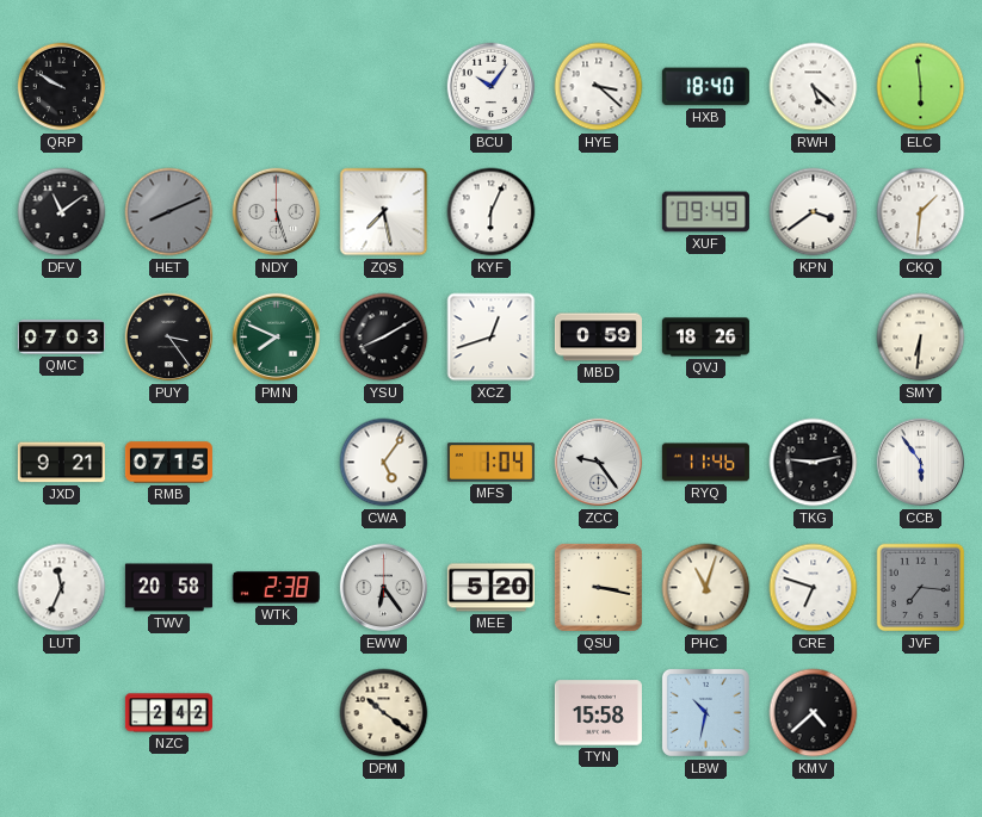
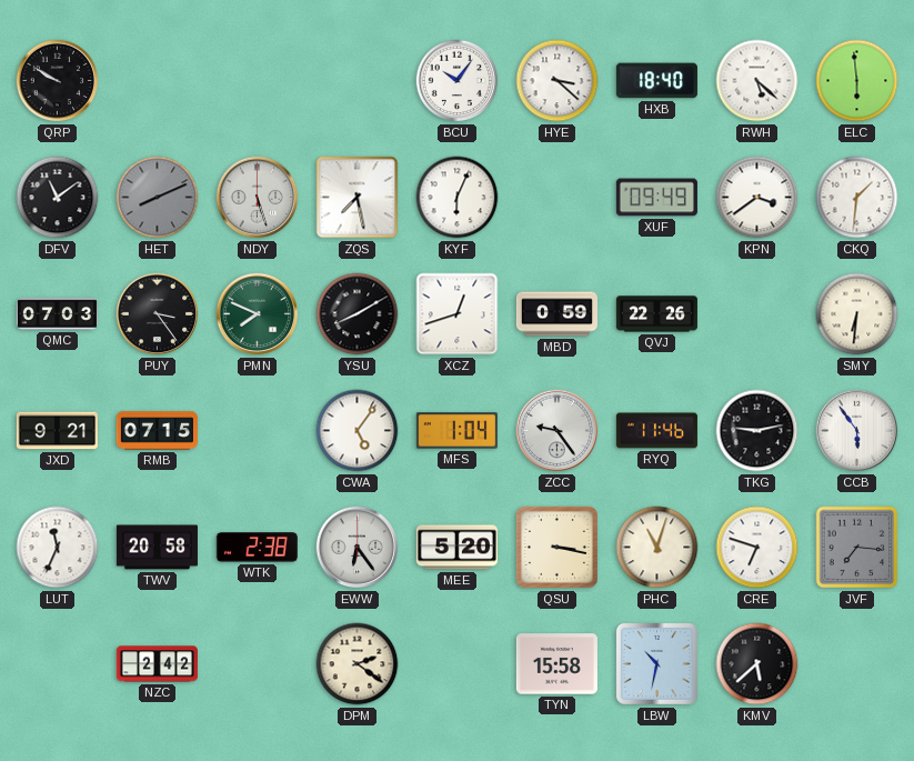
QVJ: 18:26 -> 22:26 (656, 314)
DPM: 10:21 -> 2:21 (358, 664)
KMV: 4:38 -> 5:38 (757, 664)
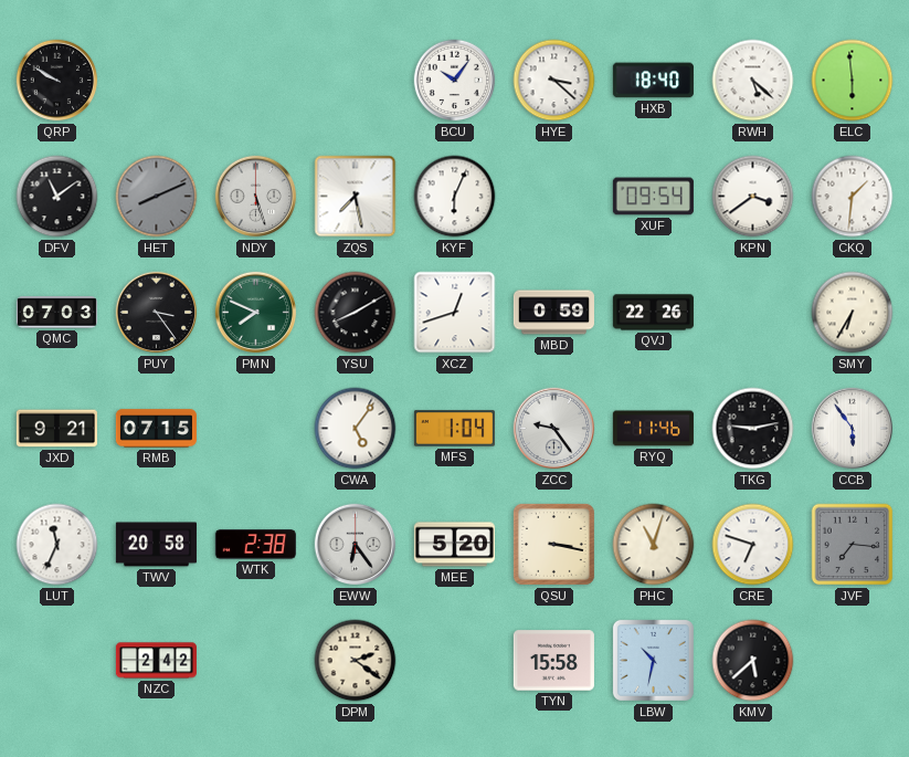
XUF: 09:49 -> 09:54 (653, 197)
SMY: 6:31 -> 6:35 (853, 313)
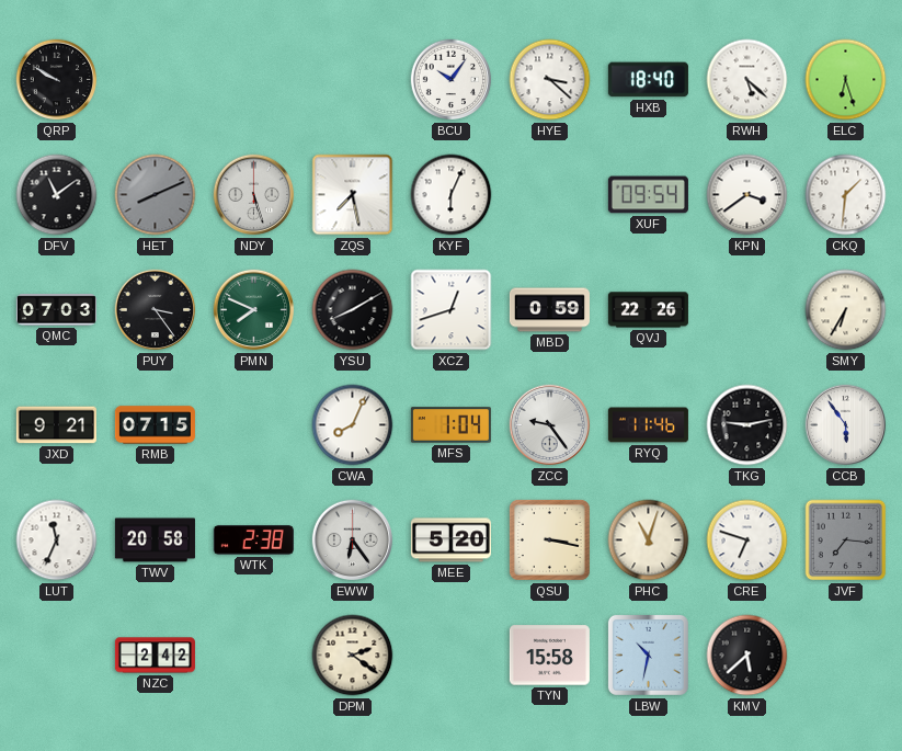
ELC: 5:59 -> 6:27 (846, 80)
CWA: 5:06 -> 8:04 (353, 425)
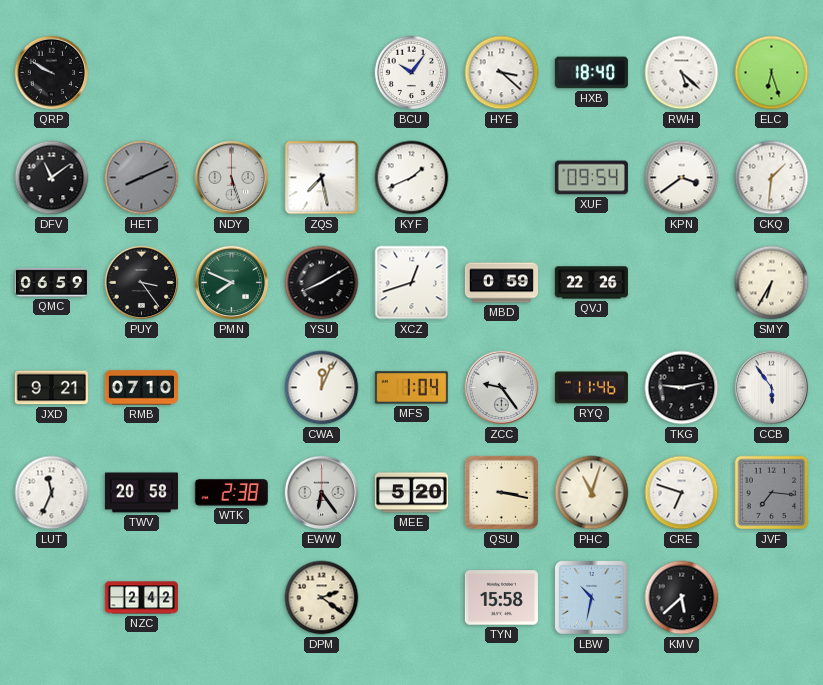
KYF: 6:04 -> 1:41 (412, 178)
QMC: 07:03 -> 06:59 (51, 283)
RMB: 07:15 -> 07:10 (141, 388)
CWA: 8:04 -> 12:04 (322, 388)
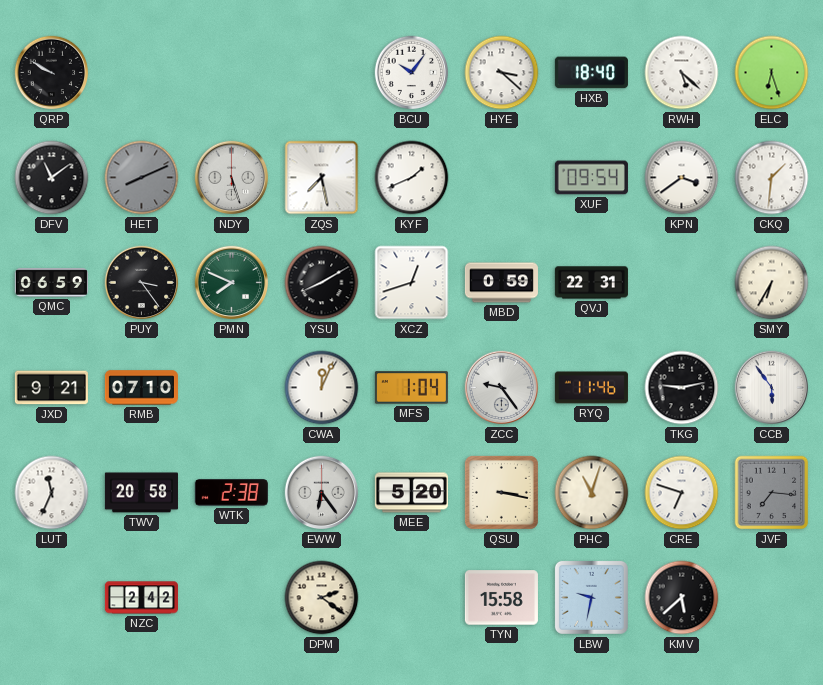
QVJ: 22:26 -> 22:31 (591, 283)
LBW: 10:32 -> 9:32 (591, 597)
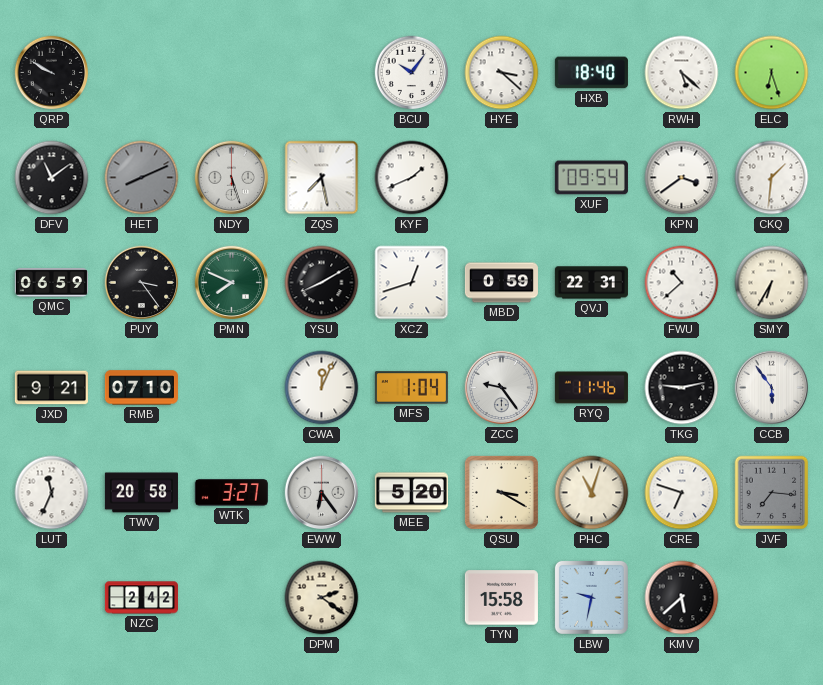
FWU: none -> 10:38 (682, 283)
WTK: 2:38 -> 3:27 (231, 493)
QSU: 3:17 -> 3:20 (501, 492)
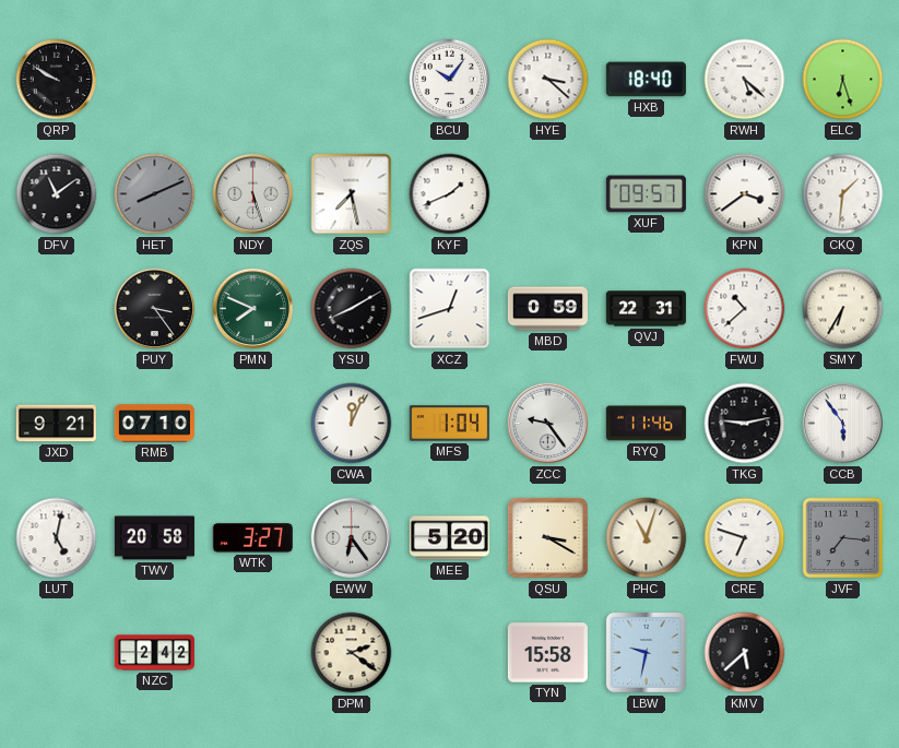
XUF: 09:54 -> 09:57 (646, 194)
QMC: 06:59 -> none (51, 283)
LUT: 11:34 -> 5:02 (57, 538)
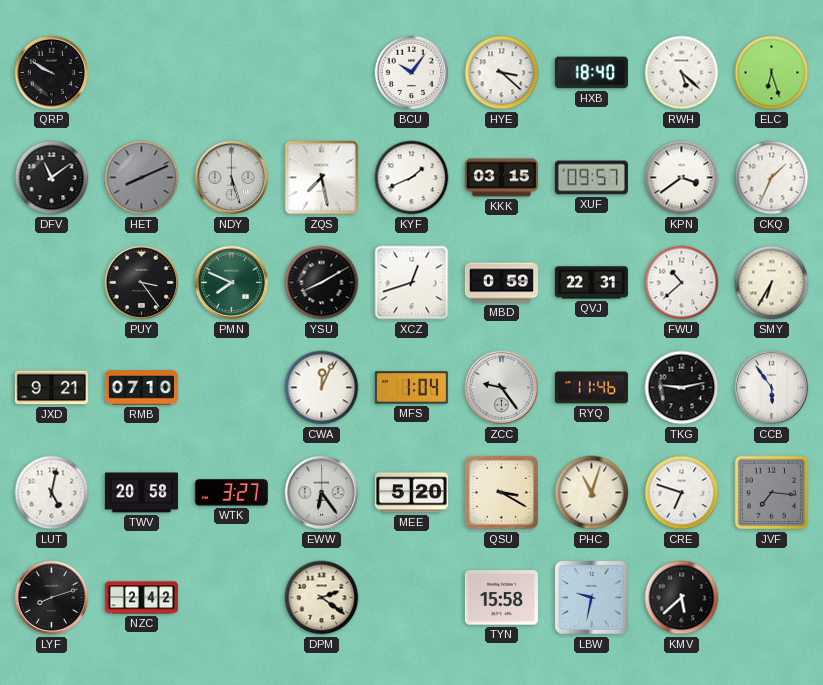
KKK: none -> 03:15 (501, 178)
CKQ: 1:31 -> 1:34 (772, 178)
LYF: none -> 8:12 (52, 598)
